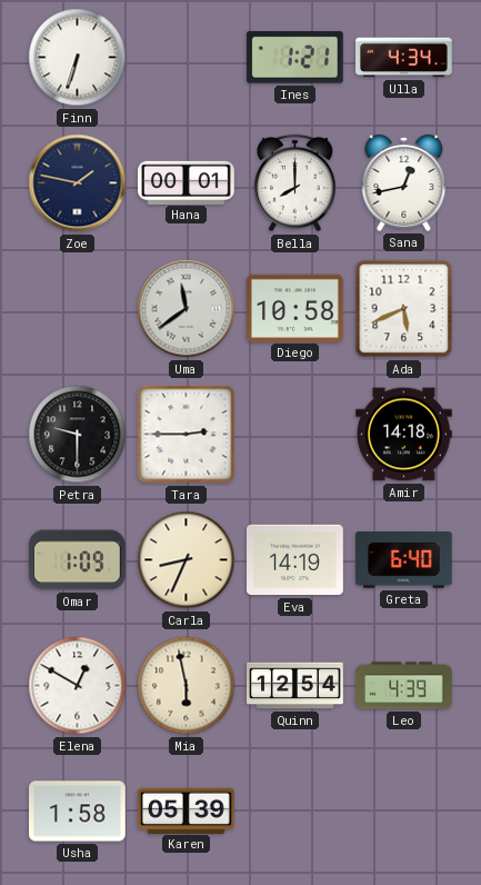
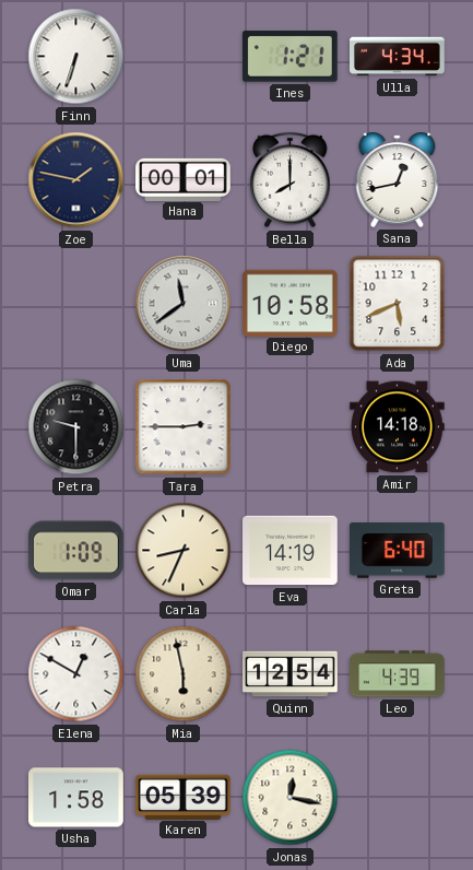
Jonas: none -> 12:17 (291, 798)
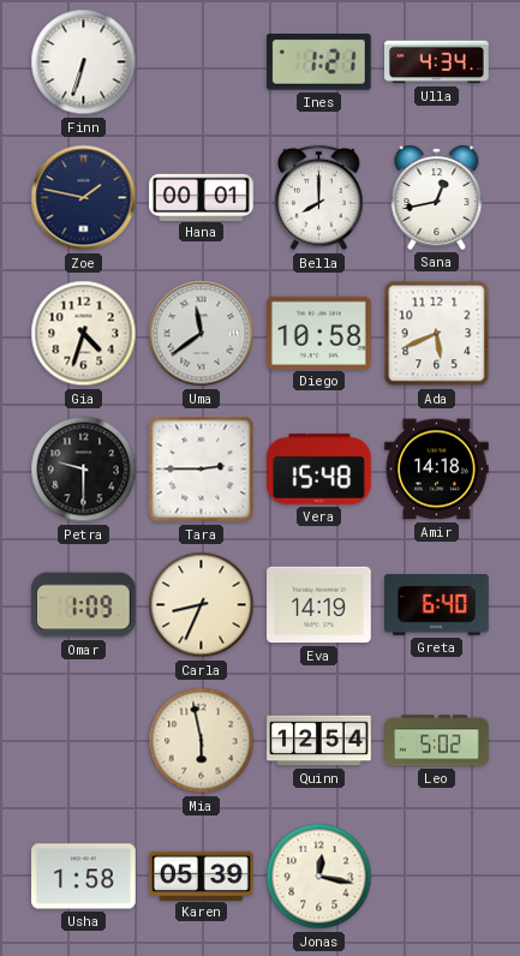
Gia: none -> 4:33 (84, 334)
Vera: none -> 15:48 (319, 468)
Elena: 12:50 -> none (76, 674)
Leo: 4:39 -> 5:02 (437, 741)
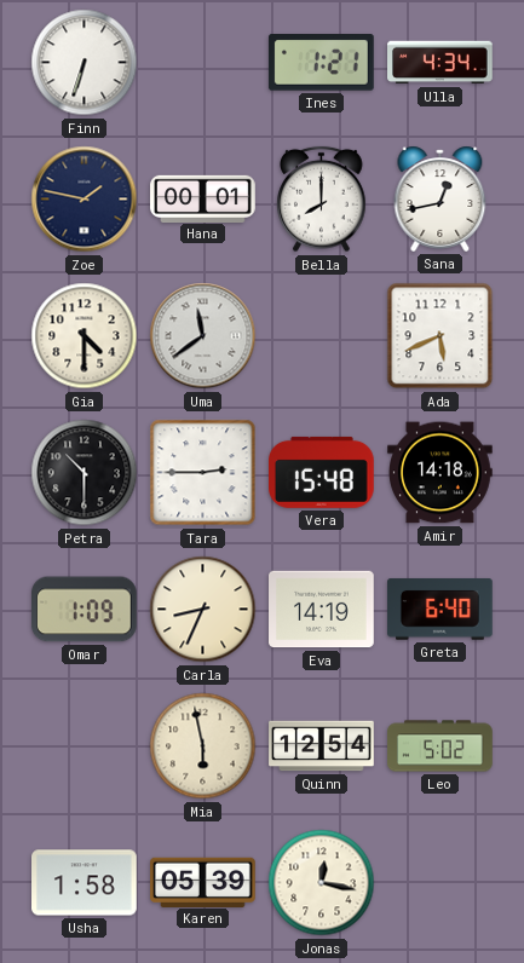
Gia: 4:33 -> 4:30 (85, 336)
Diego: 10:58 -> none (319, 333)
Petra: 9:30 -> 10:30 (85, 473)
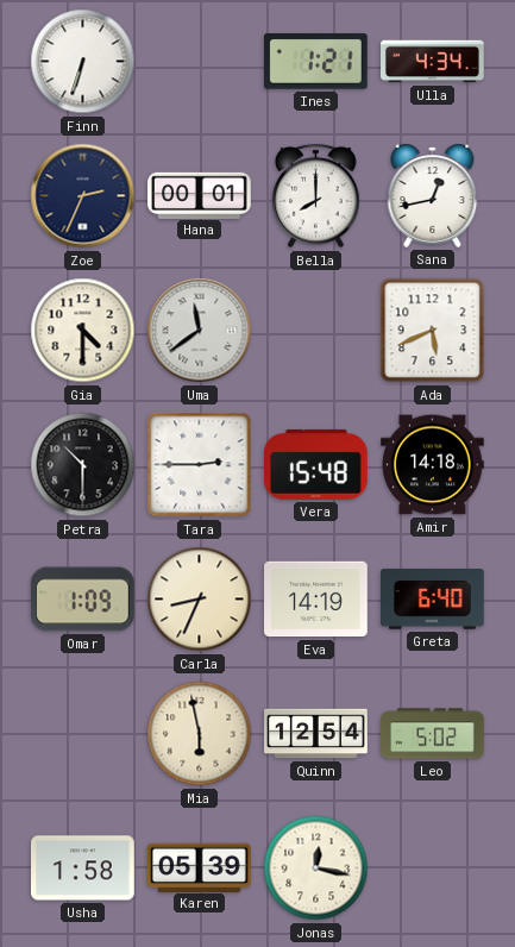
Zoe: 1:47 -> 2:34 (83, 196)
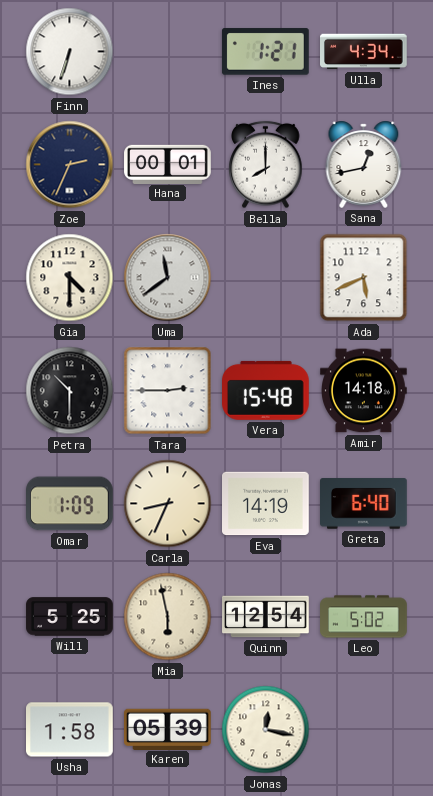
Will: none -> 5:25 (70, 617)
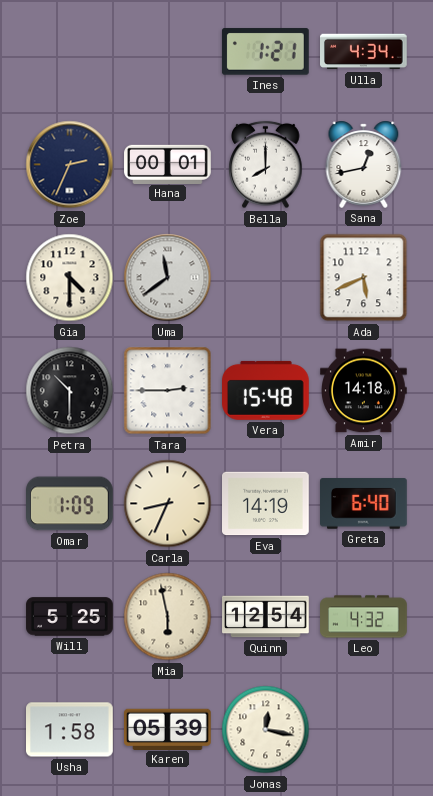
Finn: 6:33 -> none (70, 52)
Leo: 5:02 -> 4:32 (364, 617)
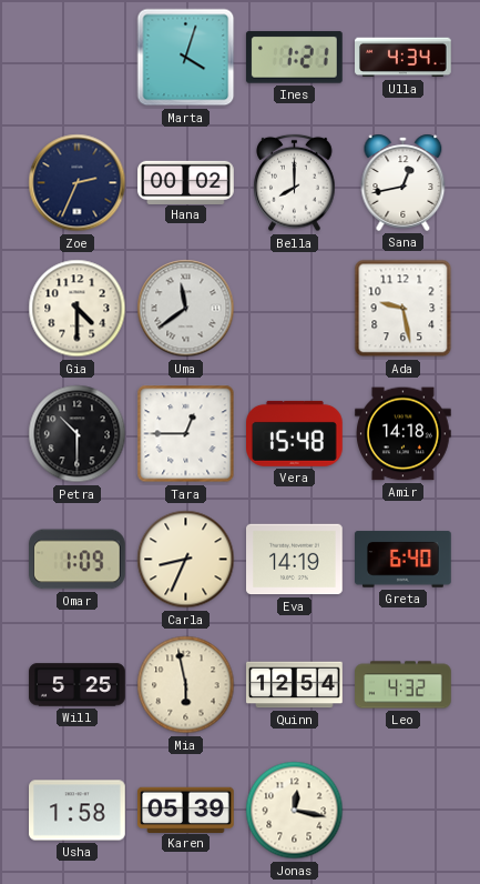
Marta: none -> 4:03 (186, 58)
Hana: 00:01 -> 00:02 (186, 182)
Ada: 5:41 -> 9:28 (404, 309)
Tara: 2:45 -> 12:45 (186, 434)
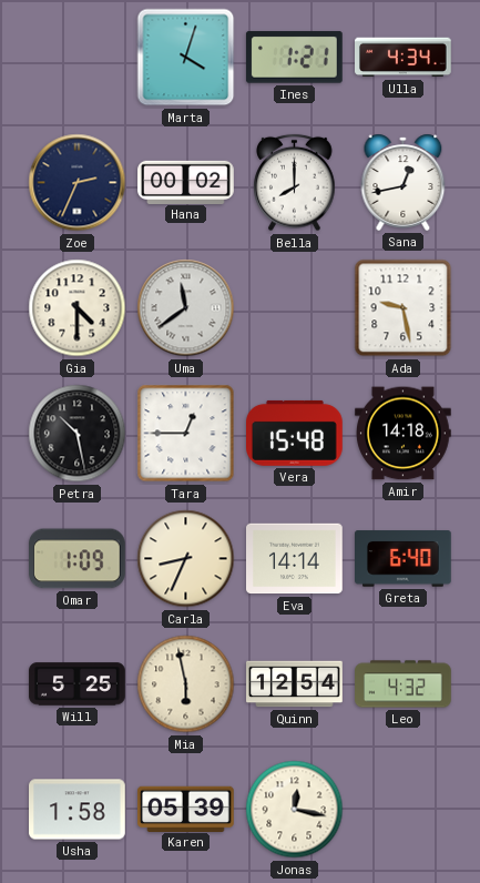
Petra: 10:30 -> 10:28 (78, 434)
Eva: 14:19 -> 14:14 (295, 559)
